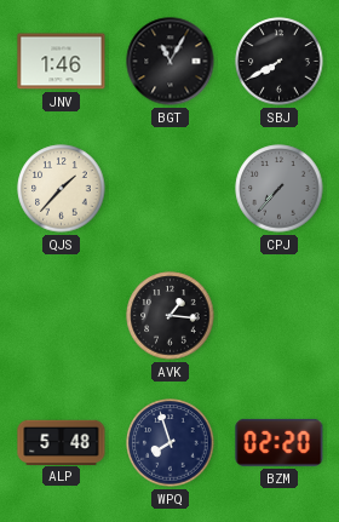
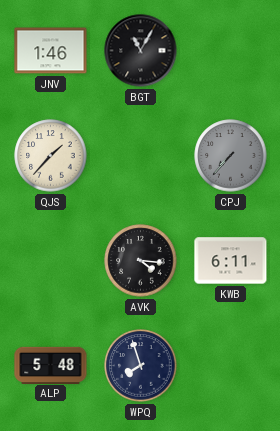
SBJ: 7:40 -> none (280, 62)
AVK: 1:16 -> 4:16 (141, 261)
KWB: none -> 6:11 (231, 261)
BZM: 02:20 -> none (280, 442)
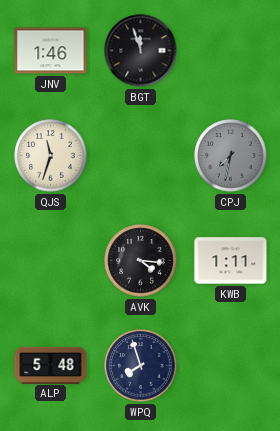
BGT: 11:05 -> 11:57 (141, 51)
QJS: 1:37 -> 11:33 (51, 156)
CPJ: 7:37 -> 7:32 (231, 156)
KWB: 6:11 -> 1:11 (231, 261)
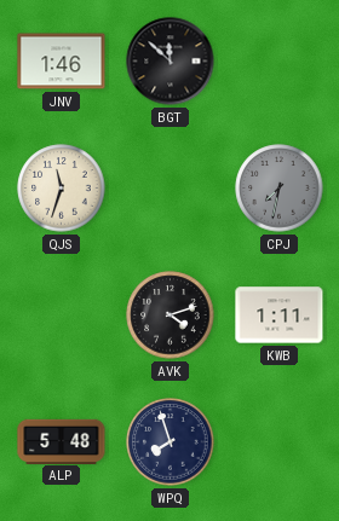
BGT: 11:57 -> 11:52 (171, 62)
AVK: 4:16 -> 4:12 (171, 316)
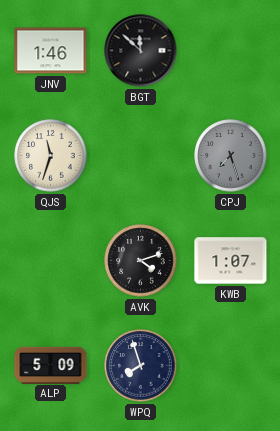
CPJ: 7:32 -> 7:27 (231, 156)
KWB: 1:11 -> 1:07 (231, 261)
ALP: 5:48 -> 5:09 (51, 365)
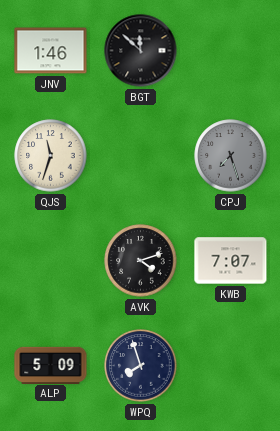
KWB: 1:07 -> 7:07 (231, 261)
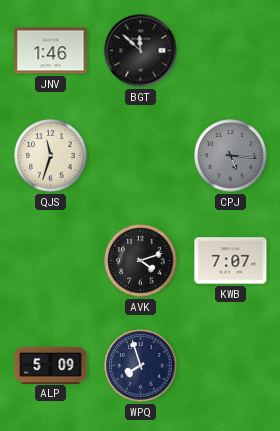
CPJ: 7:27 -> 5:16 (231, 156)
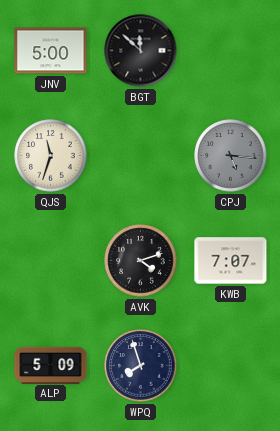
JNV: 1:46 -> 5:00 (51, 51)
